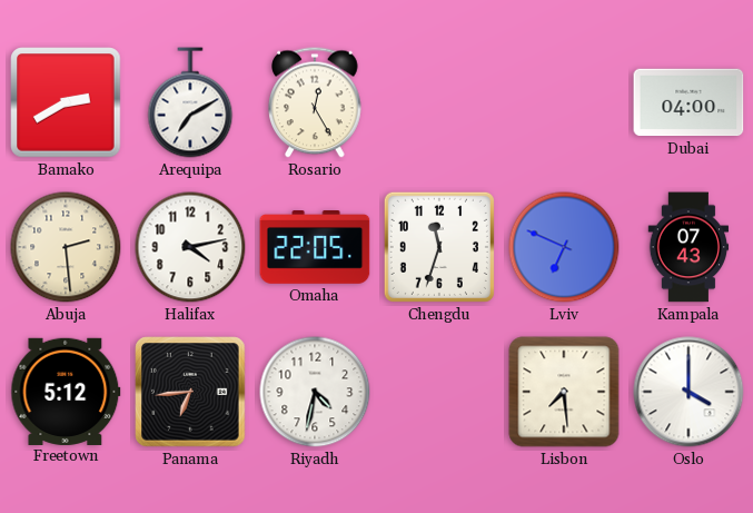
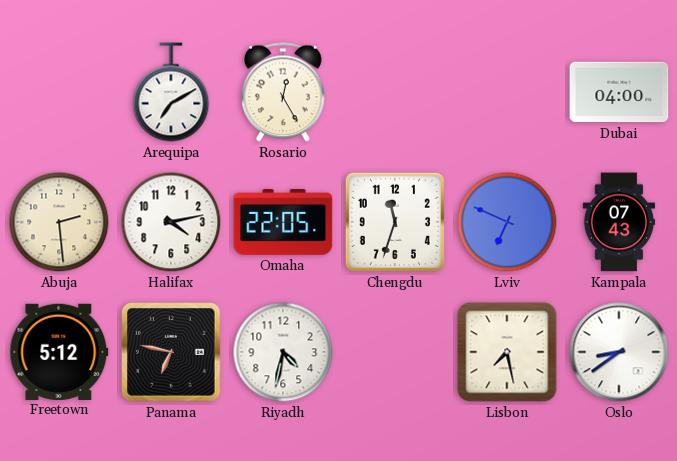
Bamako: 2:40 -> none (66, 102)
Panama: 6:44 -> 6:47 (171, 352)
Lisbon: 7:29 -> 7:28 (507, 352)
Oslo: 4:00 -> 8:39 (619, 352)
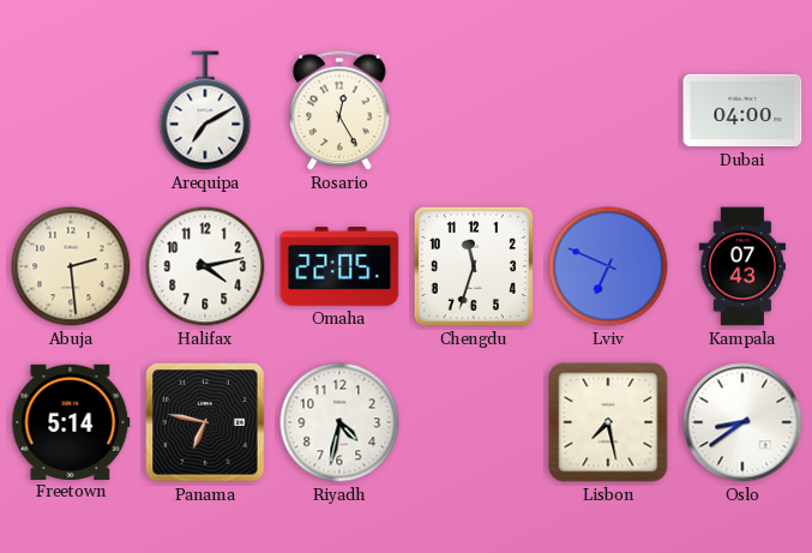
Freetown: 5:12 -> 5:14 (71, 421)
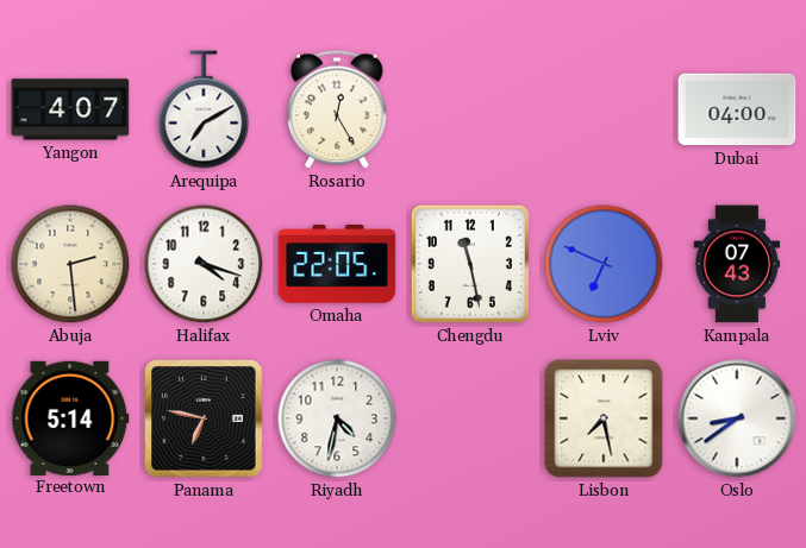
Yangon: none -> 4:07 (70, 109)
Halifax: 4:13 -> 4:18 (204, 264)
Chengdu: 11:33 -> 11:28 (470, 264)
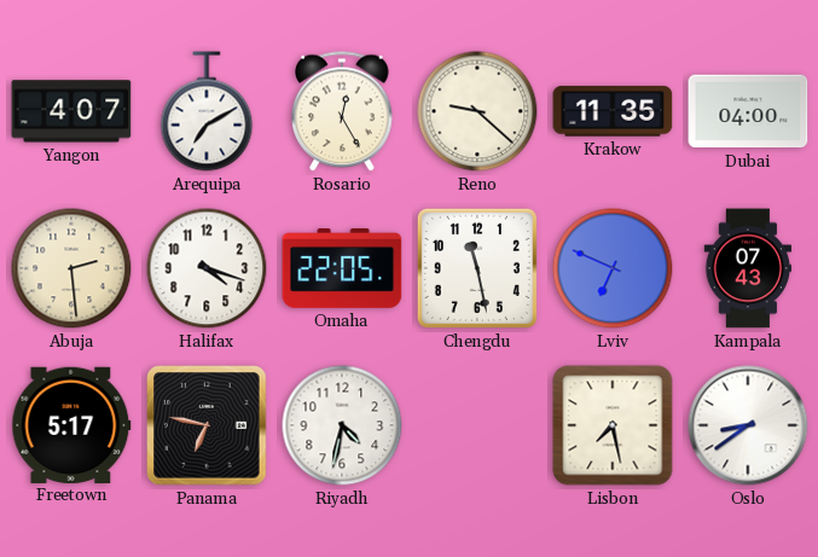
Reno: none -> 9:22 (477, 111)
Krakow: none -> 11:35 (613, 111)
Freetown: 5:14 -> 5:17 (71, 424)
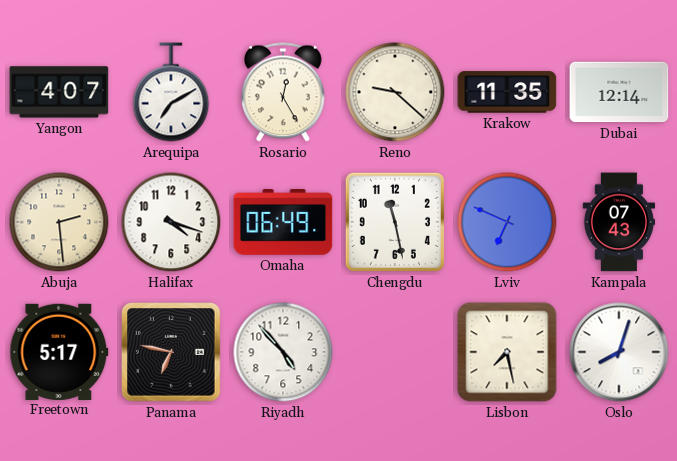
Dubai: 04:00 -> 12:14 (619, 92)
Omaha: 22:05 -> 06:49 (283, 223)
Riyadh: 4:32 -> 4:53 (283, 352)
Oslo: 8:39 -> 8:03 (619, 352)
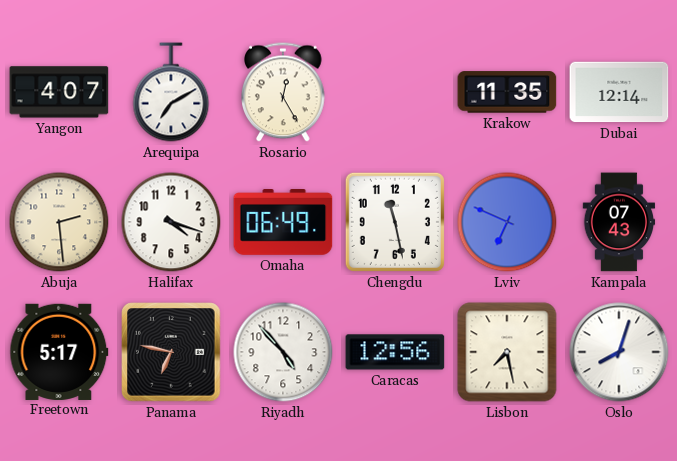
Reno: 9:22 -> none (395, 92)
Caracas: none -> 12:56 (395, 352)
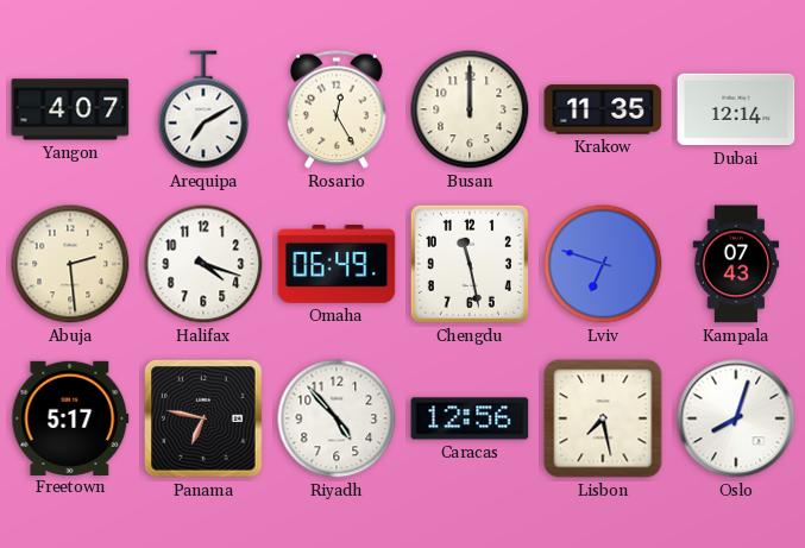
Busan: none -> 12:00 (470, 109)
Lviv: 6:49 -> 6:48 (603, 264)
